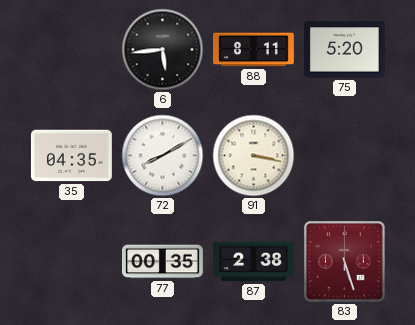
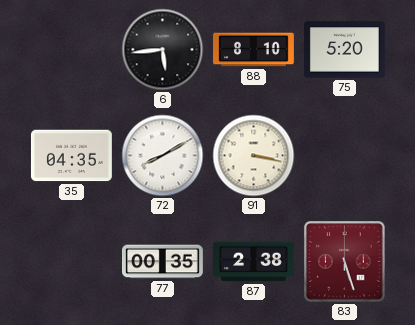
88: 8:11 -> 8:10 (254, 50)
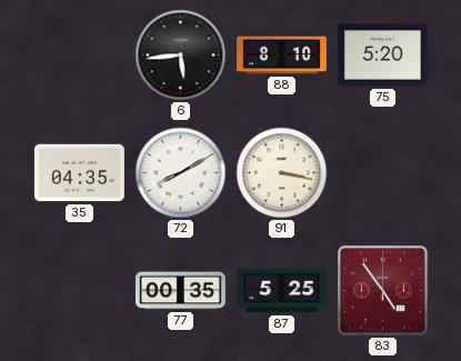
87: 2:38 -> 5:25 (282, 291)
83: 5:27 -> 4:54 (383, 291)
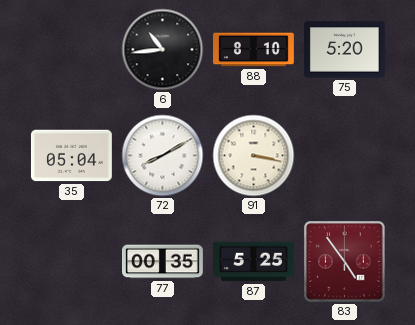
6: 5:44 -> 10:44 (163, 50)
35: 04:35 -> 05:04 (71, 156)
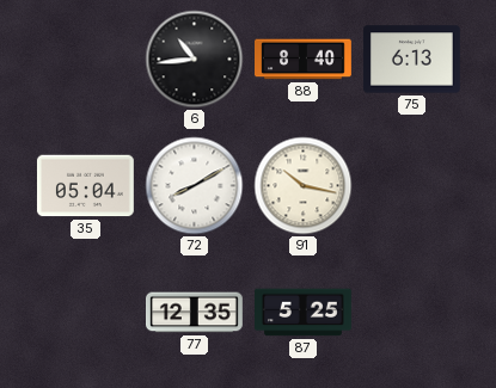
88: 8:10 -> 8:40 (304, 60)
75: 5:20 -> 6:13 (412, 60)
91: 3:17 -> 10:17 (304, 186)
77: 00:35 -> 12:35 (195, 313)
83: 4:54 -> none (345, 262)
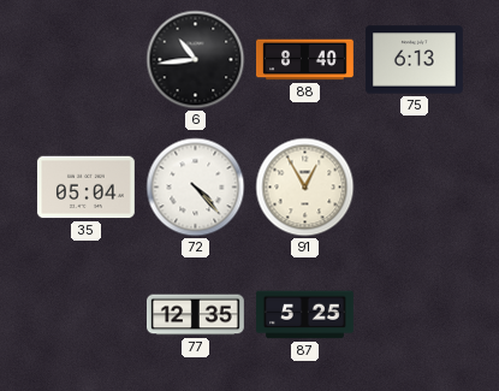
72: 8:10 -> 4:23 (196, 188)
91: 10:17 -> 12:55 (305, 188)
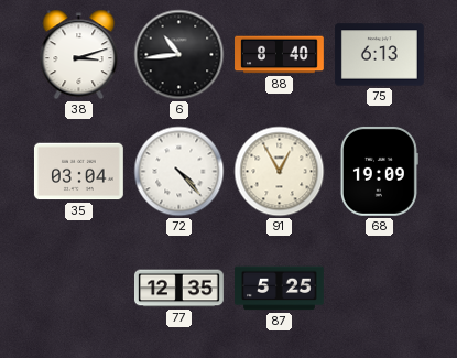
38: none -> 3:12 (79, 55)
35: 05:04 -> 03:04 (78, 172)
68: none -> 19:09 (379, 171)
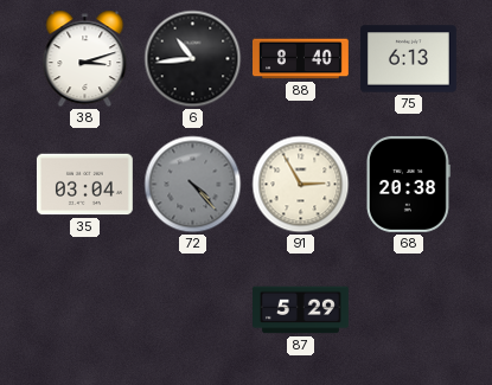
72 dial: white -> grey (193, 185)
91: 12:55 -> 2:55 (301, 185)
68: 19:09 -> 20:38 (408, 184)
77: 12:35 -> none (179, 289)
87: 5:25 -> 5:29 (301, 310)
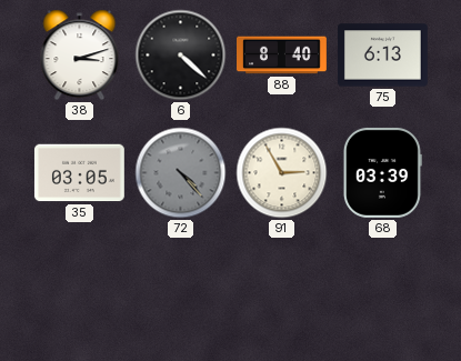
6: 10:44 -> 4:22 (181, 56)
35: 03:04 -> 03:05 (79, 173)
68: 20:38 -> 03:39 (382, 172)
87: 5:29 -> none (301, 310)
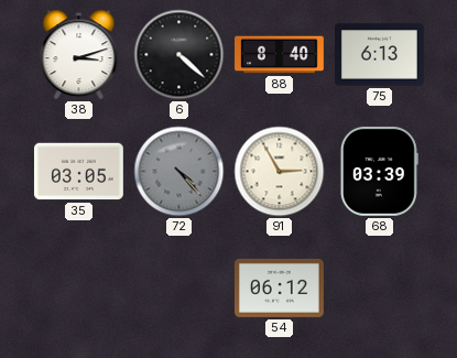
54: none -> 06:12 (280, 288)
